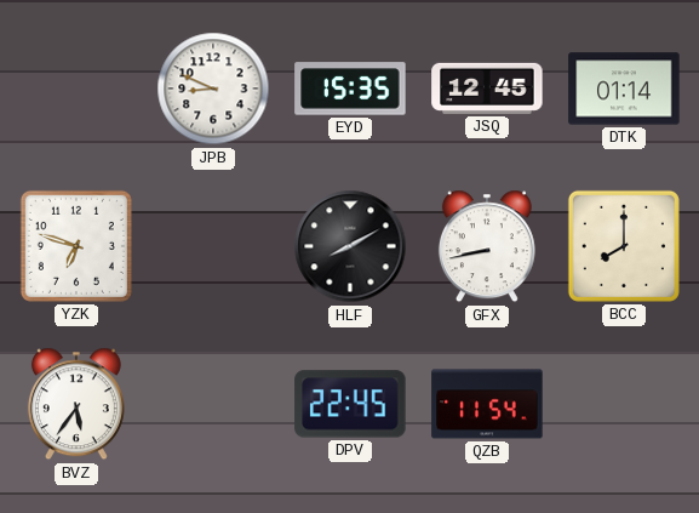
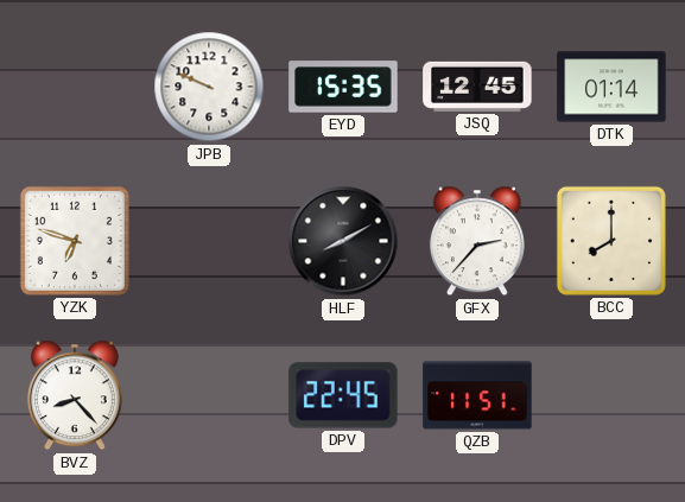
JPB: 8:49 -> 9:49 (209, 87)
GFX: 8:43 -> 2:37 (477, 241)
BVZ: 5:36 -> 8:23 (75, 395)
QZB: 11:54 -> 11:51 (477, 395)
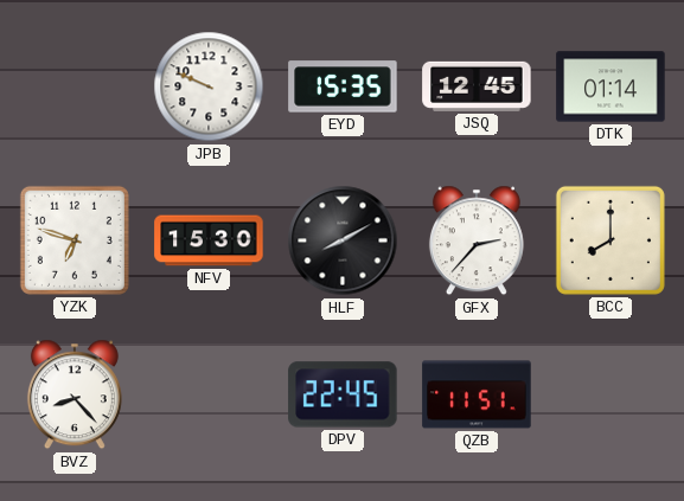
NFV: none -> 15:30 (209, 240)
